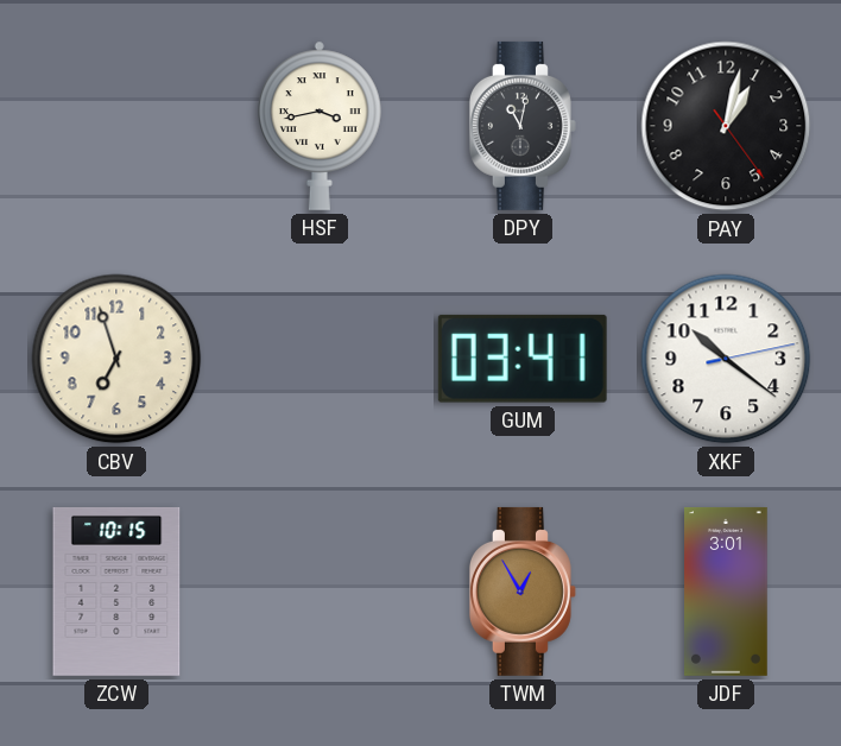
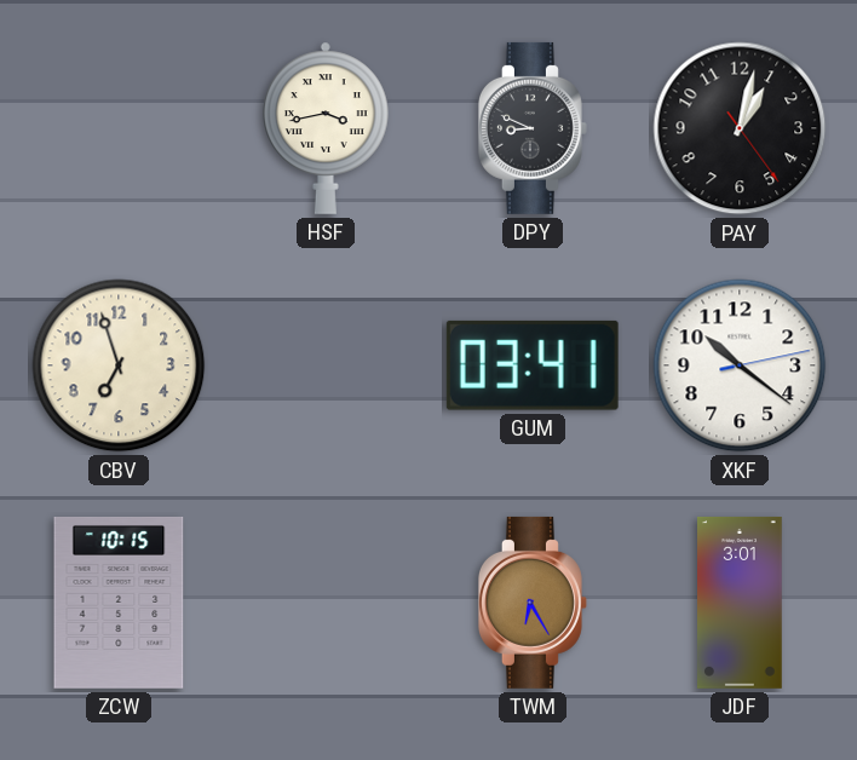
DPY: 11:02 -> 8:49 (533, 128)
TWM: 12:55 -> 6:25 (533, 603)
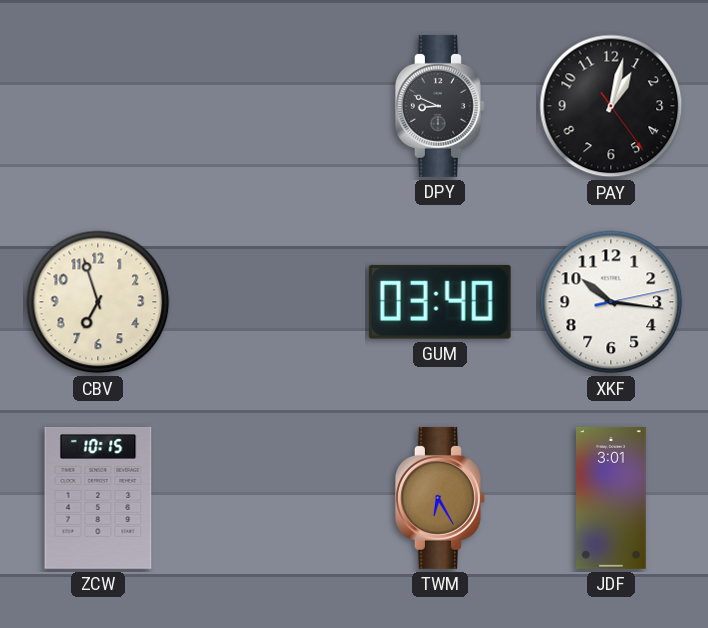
HSF: 3:43 -> none (326, 128)
GUM: 03:41 -> 03:40 (440, 302)
XKF: 10:21 -> 10:16 (611, 302)
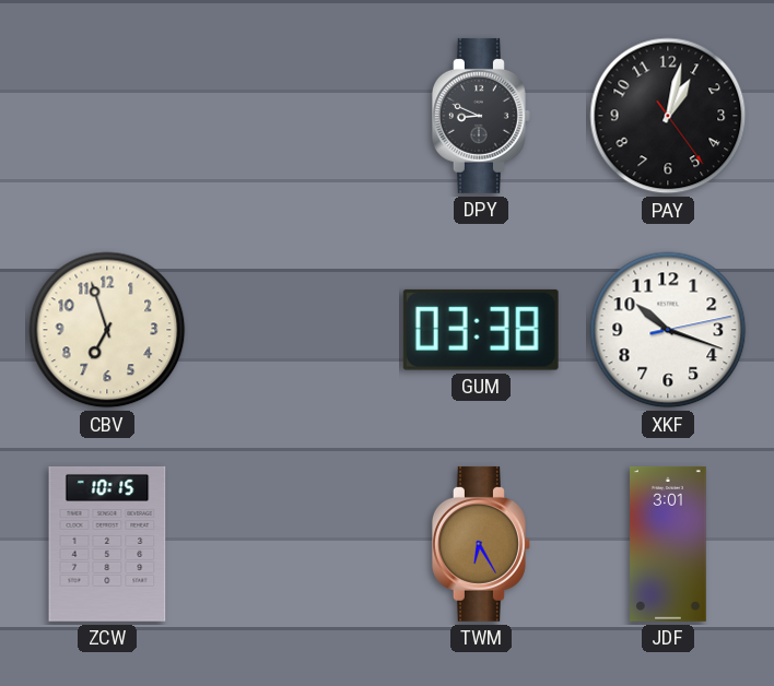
GUM: 03:40 -> 03:38 (481, 330)
XKF: 10:16 -> 10:18 (668, 330)
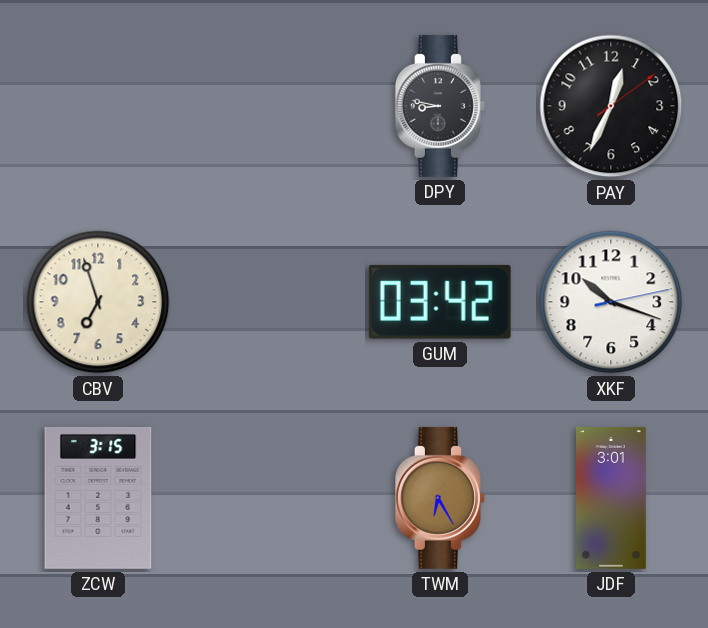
DPY: 8:49 -> 8:47 (440, 106)
PAY: 1:02 -> 12:34 (611, 106)
GUM: 03:38 -> 03:42 (440, 302)
ZCW: 10:15 -> 3:15 (98, 498)
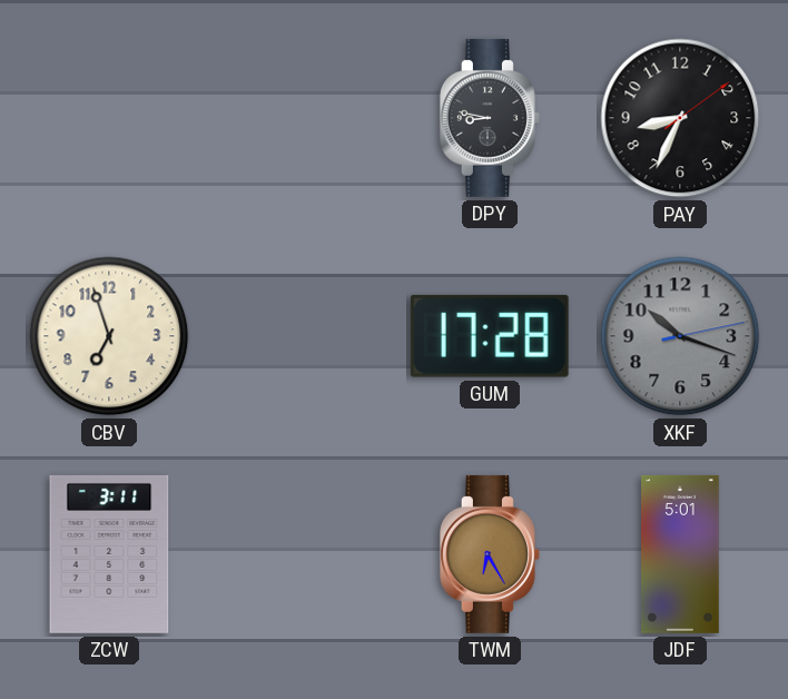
PAY: 12:34 -> 8:34 (680, 118)
GUM: 03:42 -> 17:28 (490, 336)
XKF dial: white -> grey (680, 336)
ZCW: 3:15 -> 3:11 (109, 554)
JDF: 3:01 -> 5:01 (681, 554)
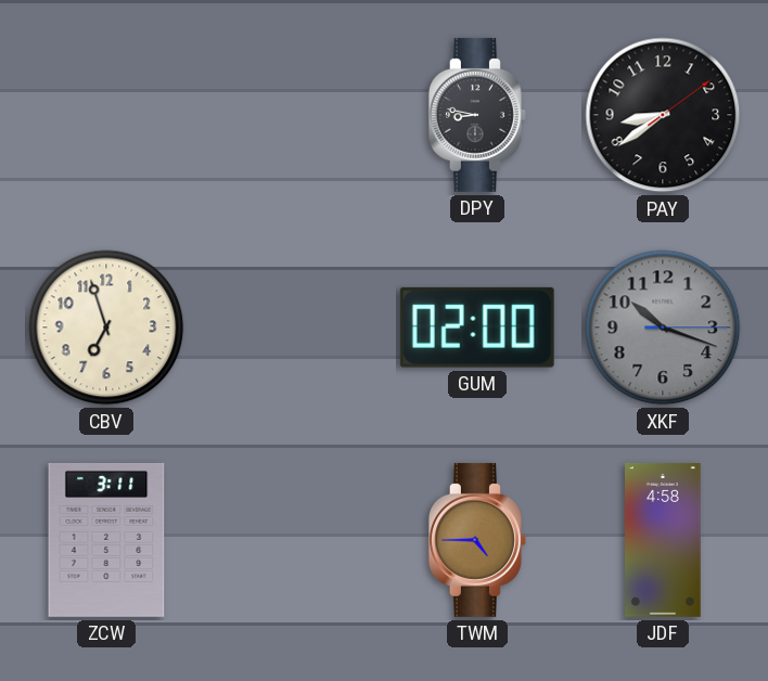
PAY: 8:34 -> 8:39 (663, 115)
GUM: 17:28 -> 02:00 (477, 327)
XKF: 10:18:13 -> 10:18:15 (663, 327)
TWM: 6:25 -> 4:45 (477, 540)
JDF: 5:01 -> 4:58 (664, 540)
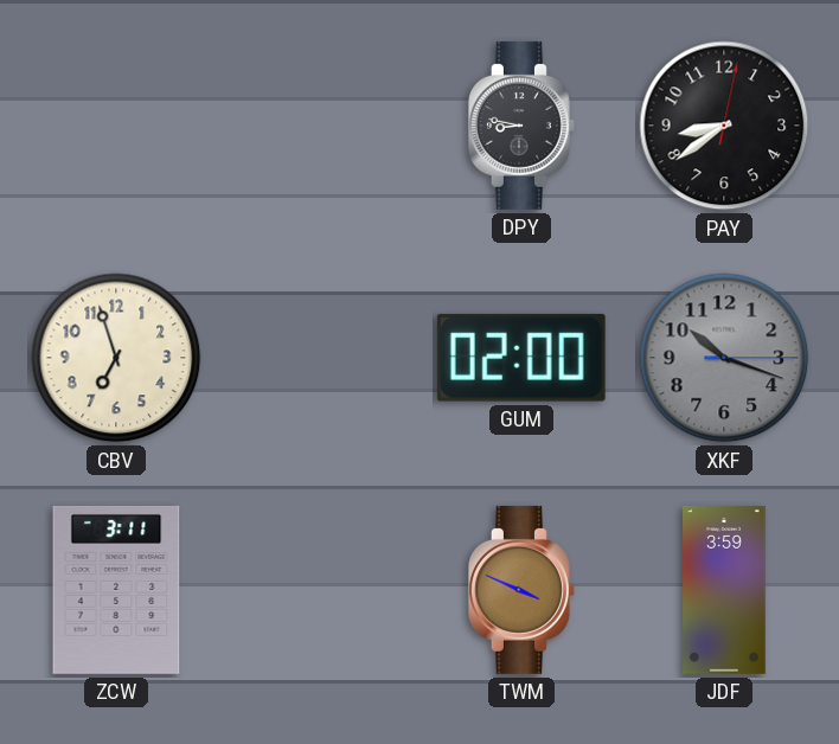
PAY: 8:39:09 -> 8:39:02 (724, 126)
TWM: 4:45 -> 3:49 (521, 590)
JDF: 4:58 -> 3:59 (725, 590)
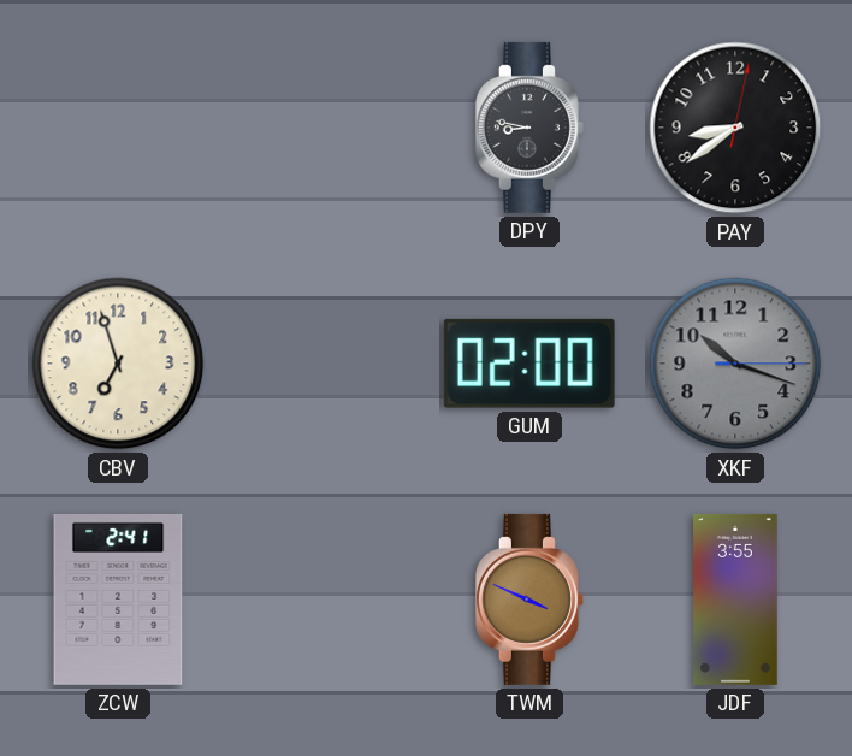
ZCW: 3:11 -> 2:41 (118, 600)
JDF: 3:59 -> 3:55 (736, 600)
